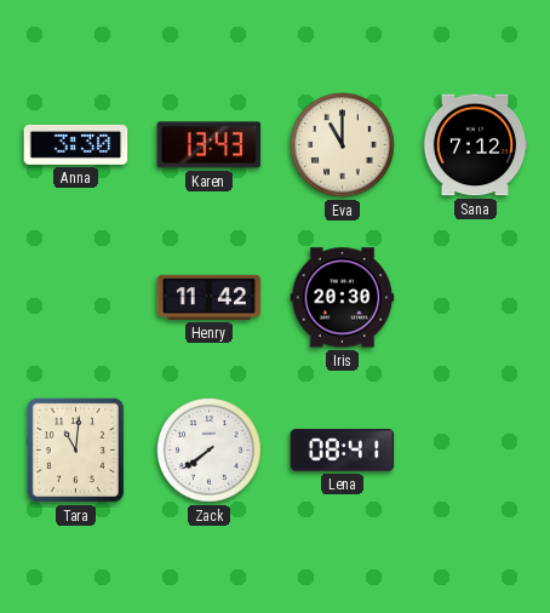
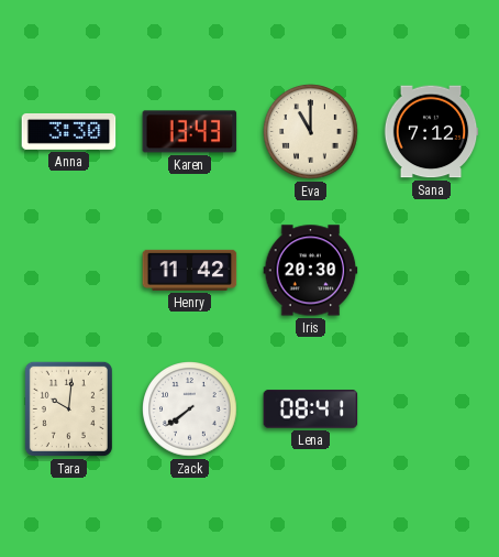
Tara: 11:01 -> 10:01 (68, 408)
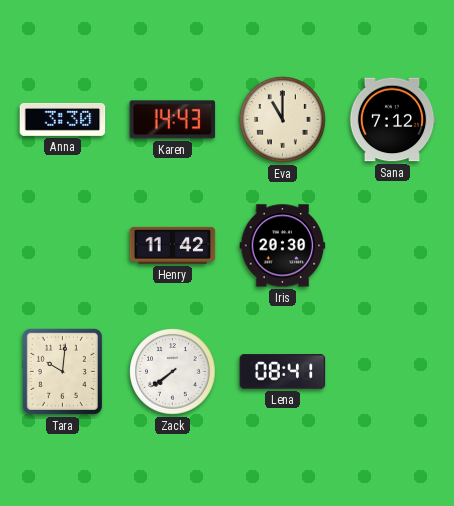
Karen: 13:43 -> 14:43 (173, 120)
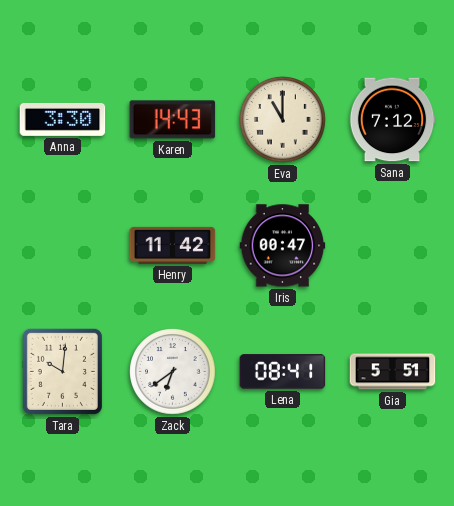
Iris: 20:30 -> 00:47 (283, 246)
Zack: 7:39 -> 6:39 (173, 372)
Gia: none -> 5:51 (393, 372)
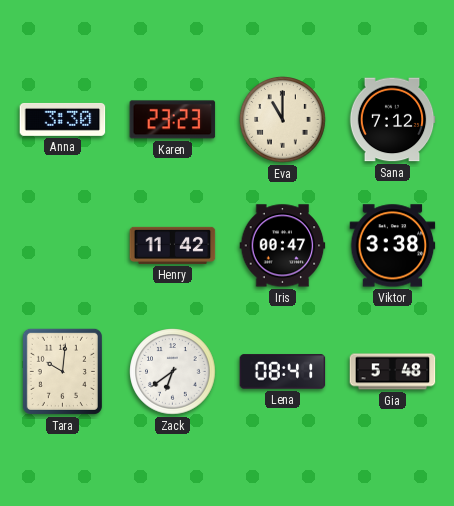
Karen: 14:43 -> 23:23 (173, 120)
Viktor: none -> 3:38 (393, 246)
Gia: 5:51 -> 5:48 (393, 372)
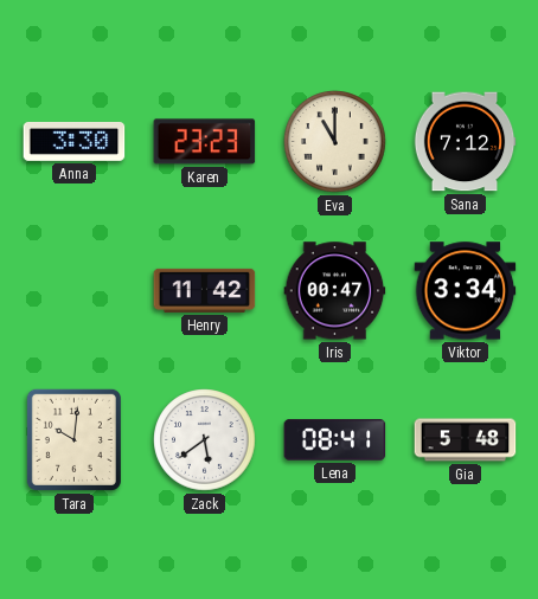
Viktor: 3:38 -> 3:34 (466, 291)
Zack: 6:39 -> 5:39 (205, 440)
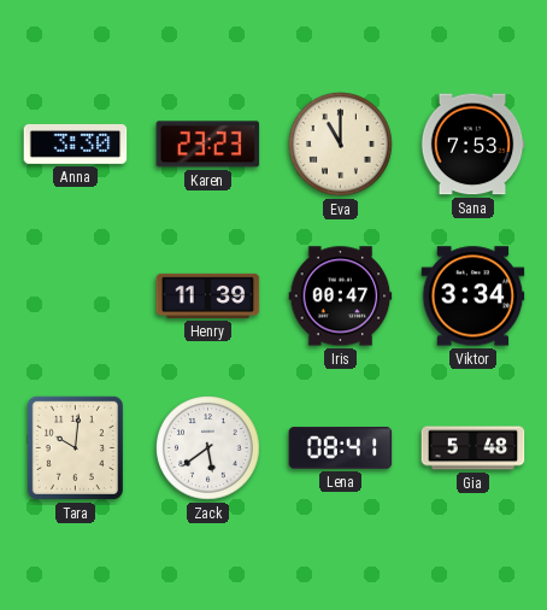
Sana: 7:12 -> 7:53 (472, 145)
Henry: 11:42 -> 11:39 (208, 295)
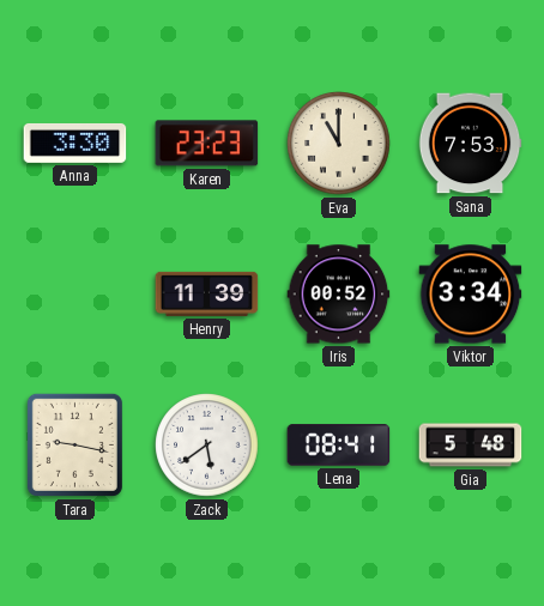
Iris: 00:47 -> 00:52 (339, 295)
Tara: 10:01 -> 9:17 (74, 444)
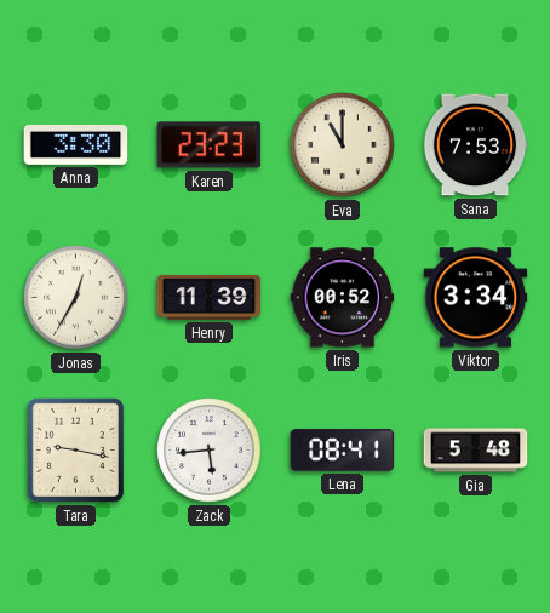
Jonas: none -> 12:35 (76, 298)
Zack: 5:39 -> 5:44 (210, 451)
